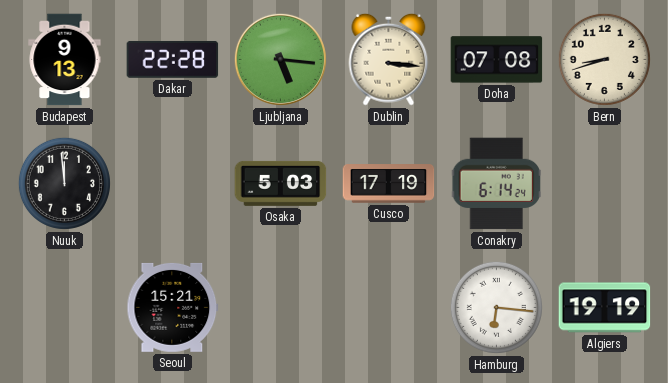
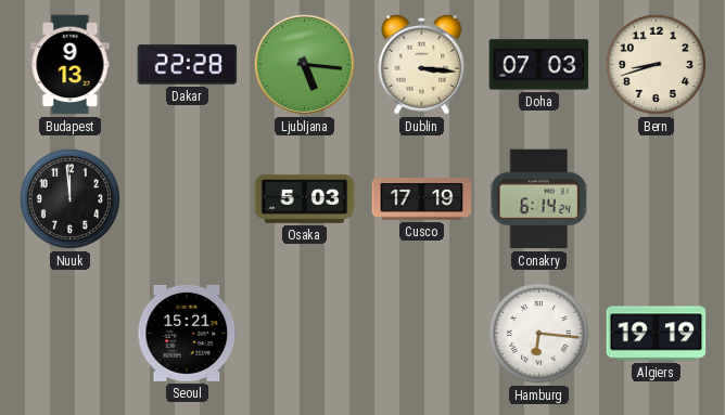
Doha: 07:08 -> 07:03 (539, 65)
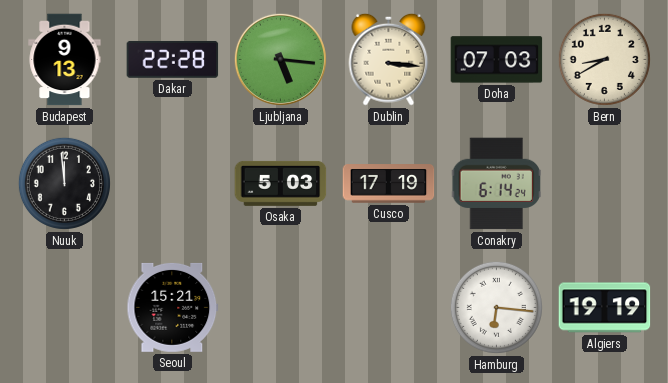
Bern: 8:42 -> 8:40 (604, 59)
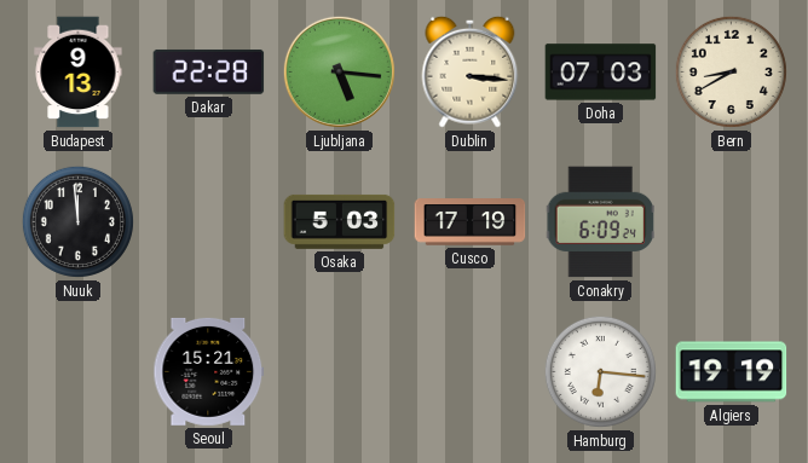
Conakry: 6:14 -> 6:09 (600, 222)
